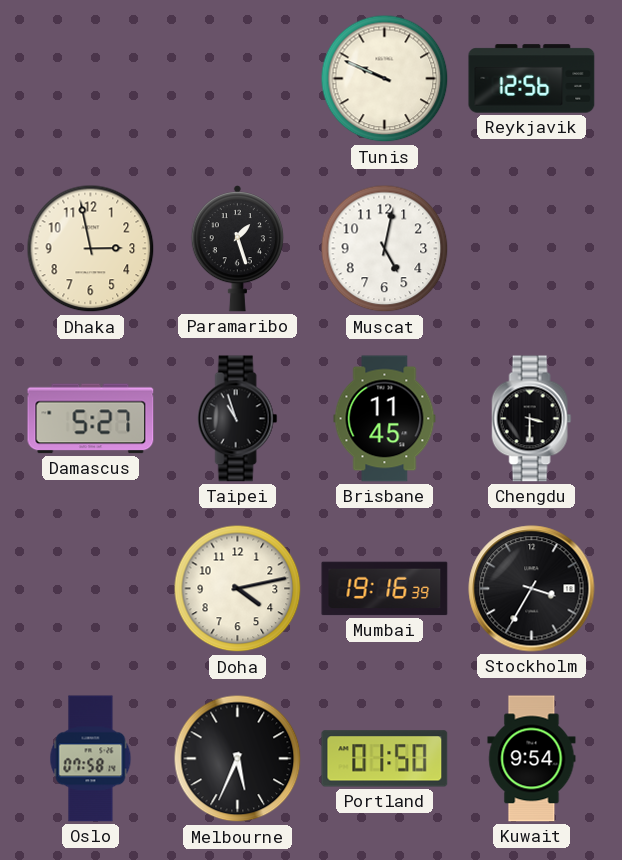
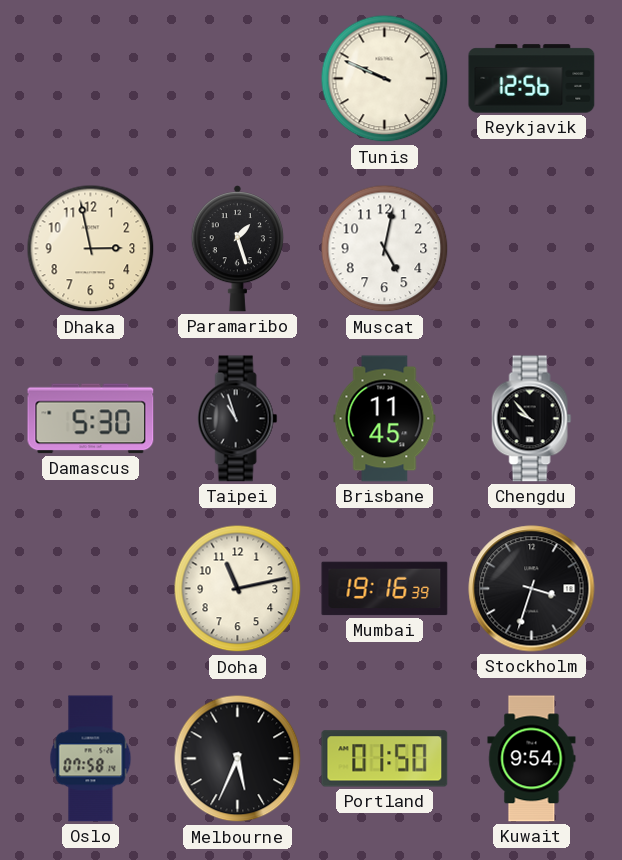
Damascus: 5:27 -> 5:30 (91, 419)
Chengdu: 3:30 -> 9:53 (532, 419)
Doha: 4:13 -> 11:13 (238, 589)
Stockholm: 3:35 -> 3:33 (532, 589)
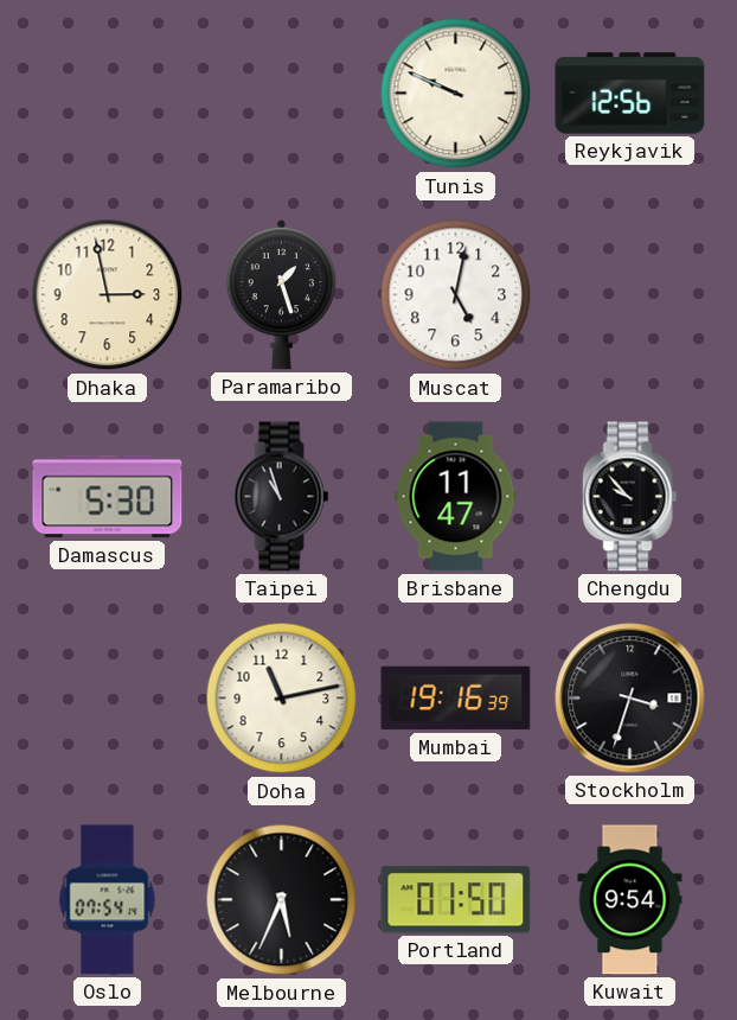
Brisbane: 11:45 -> 11:47 (456, 497)
Oslo: 07:58 -> 07:54 (108, 900)
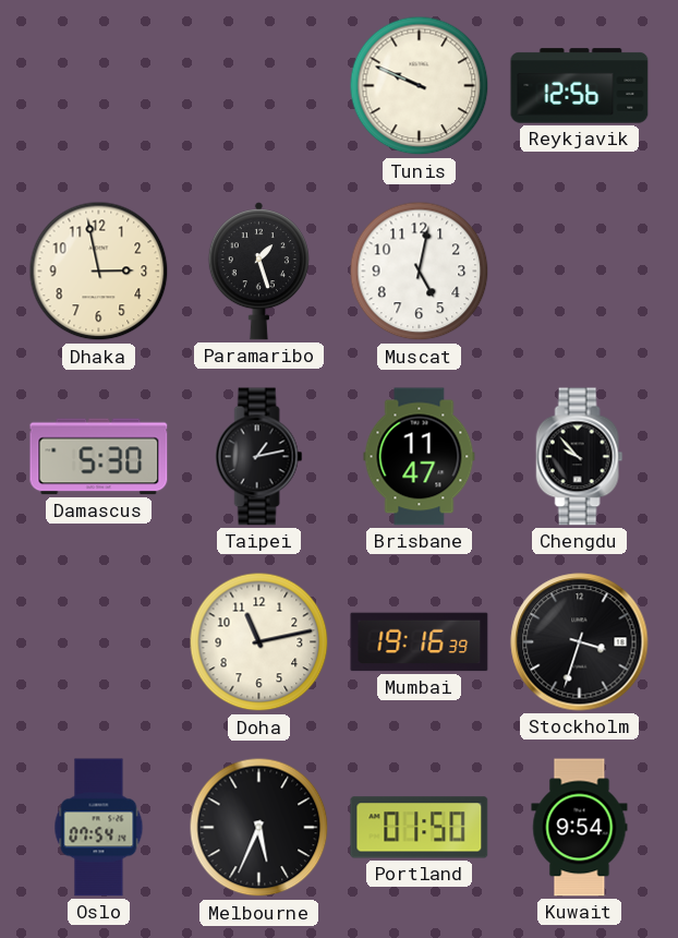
Taipei: 10:57 -> 1:13 (259, 457)
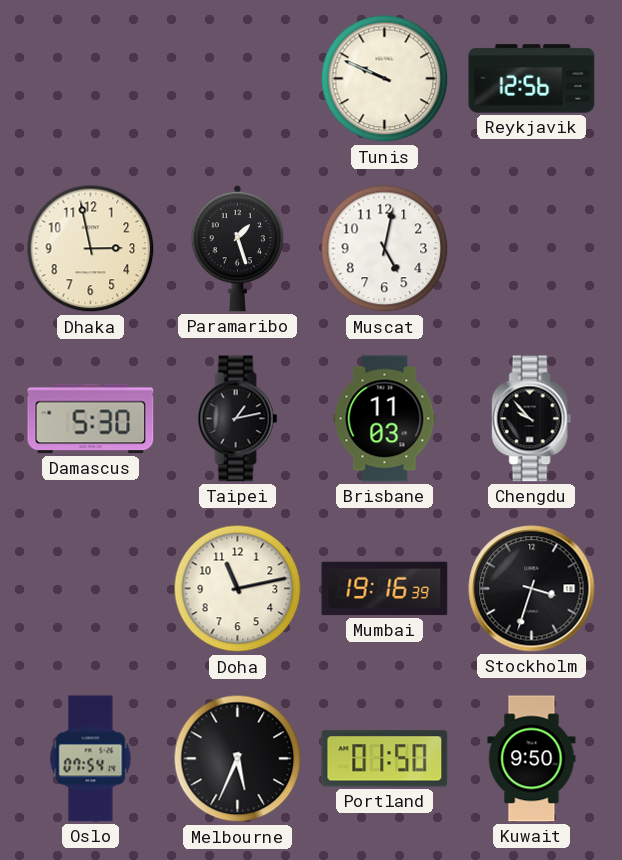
Brisbane: 11:47 -> 11:03 (385, 419)
Kuwait: 9:54 -> 9:50 (532, 759)
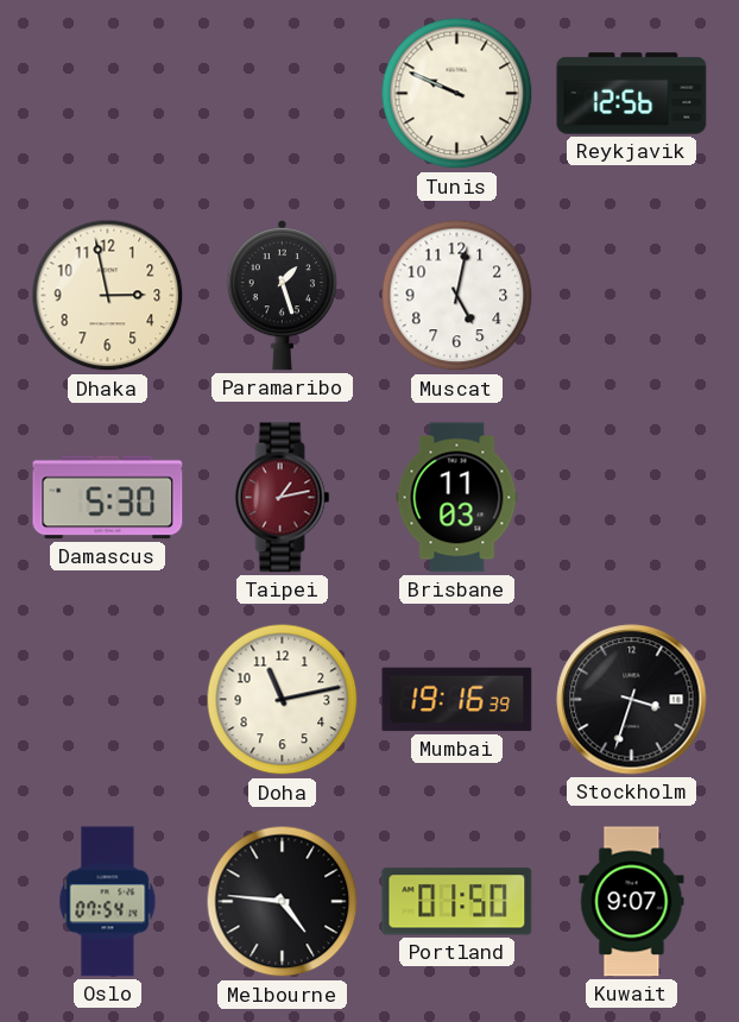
Taipei dial: black -> burgundy (283, 498)
Chengdu: 9:53 -> none (532, 419)
Melbourne: 5:34 -> 4:46 (283, 902)
Kuwait: 9:50 -> 9:07 (632, 902)
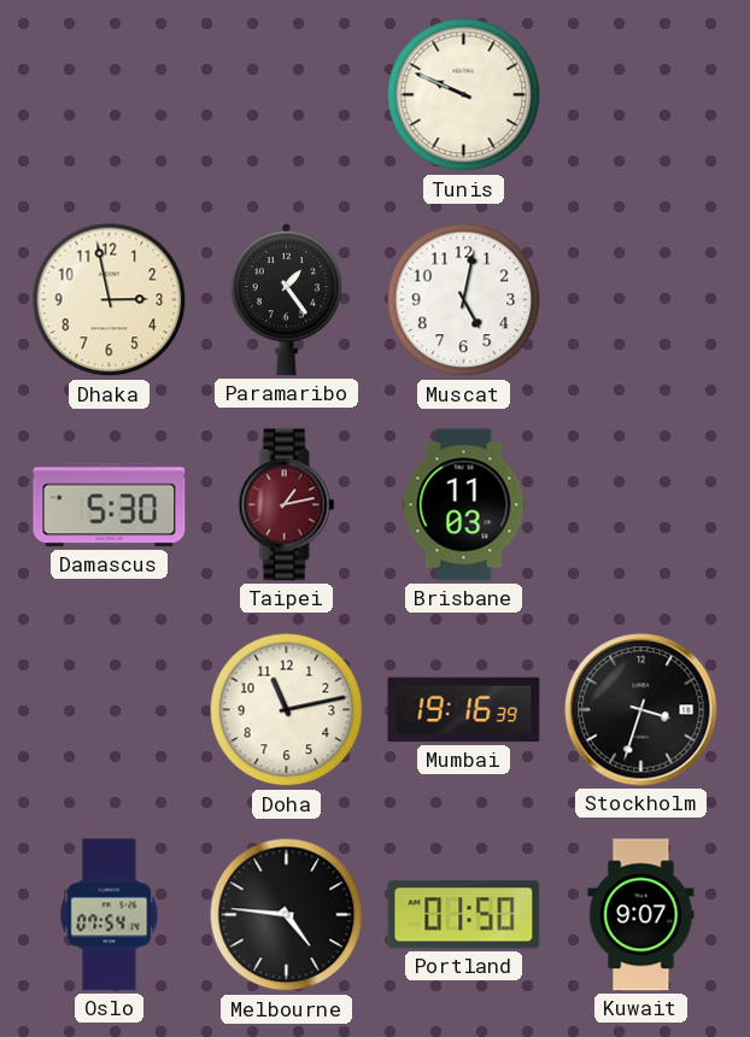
Reykjavik: 12:56 -> none (632, 94)
Paramaribo: 1:27 -> 1:24 (286, 300)
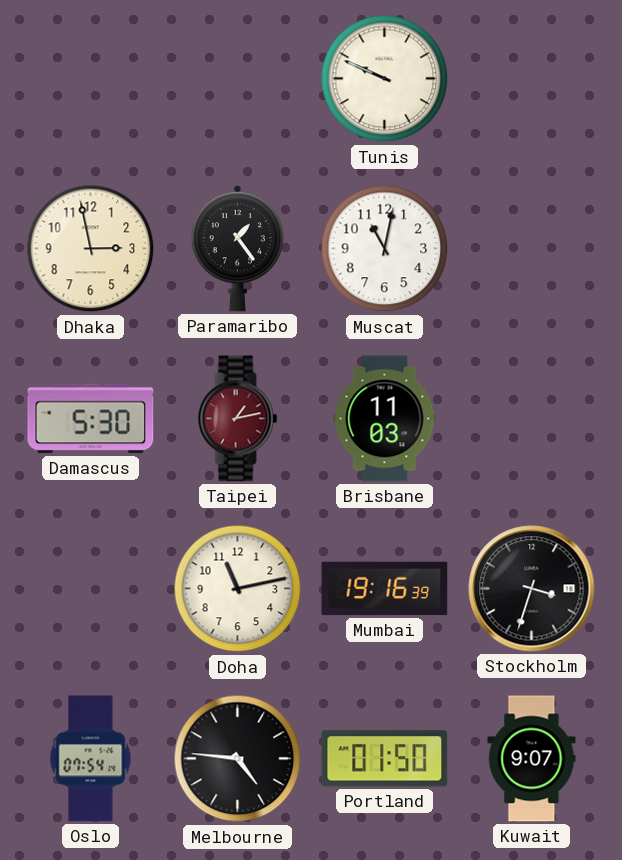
Muscat: 5:02 -> 11:02 (385, 249)
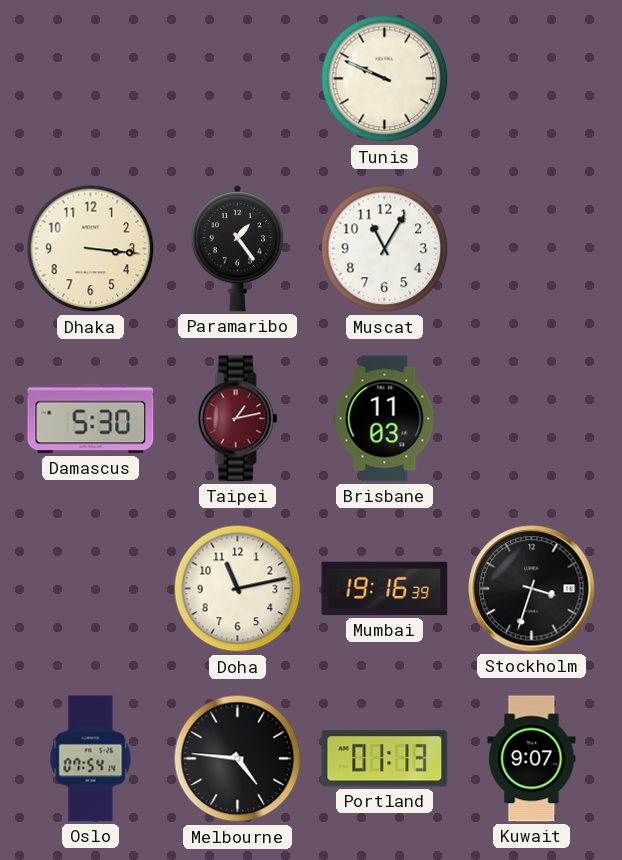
Dhaka: 2:58 -> 3:16 (91, 249)
Muscat: 11:02 -> 11:05 (385, 249)
Portland: 01:50 -> 01:13 (385, 759)
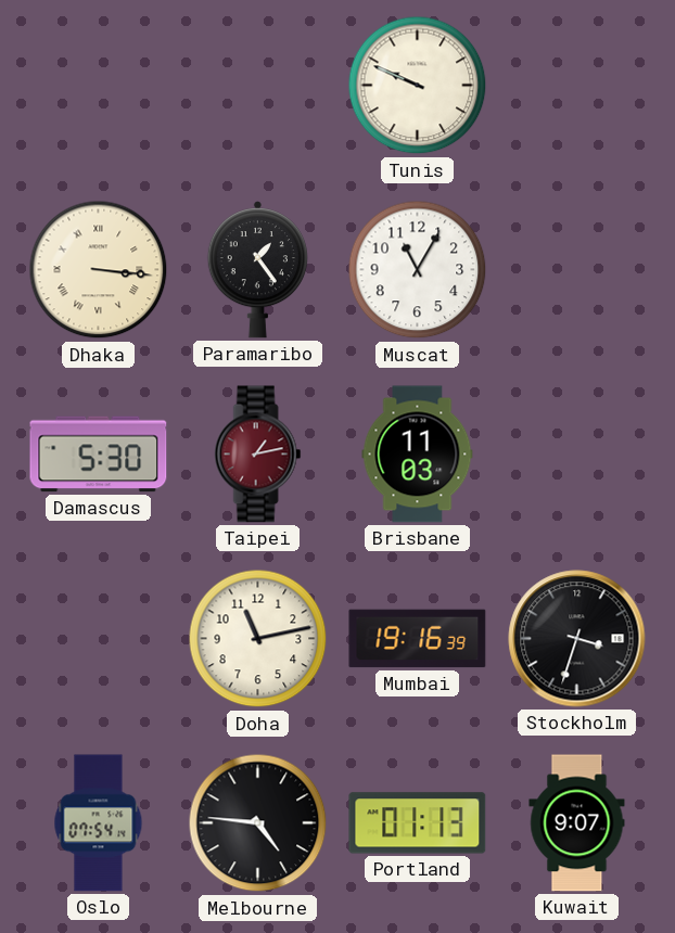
Dhaka numerals: Arabic -> Roman (99, 270)
